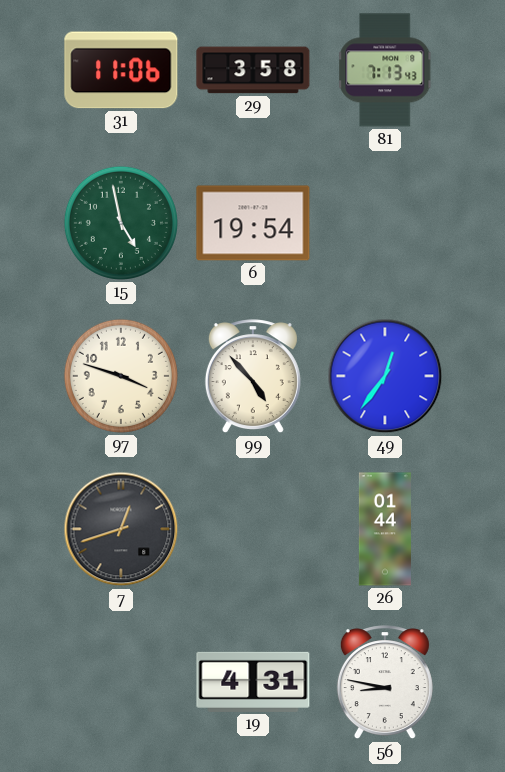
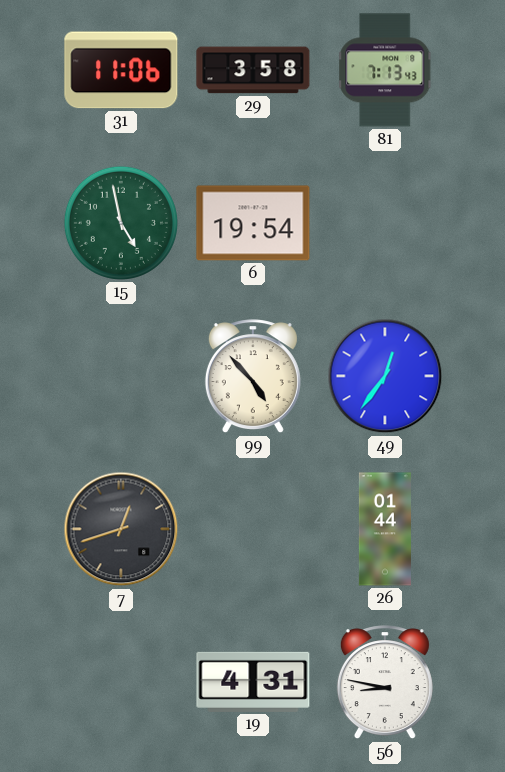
97: 3:48 -> none (121, 376)
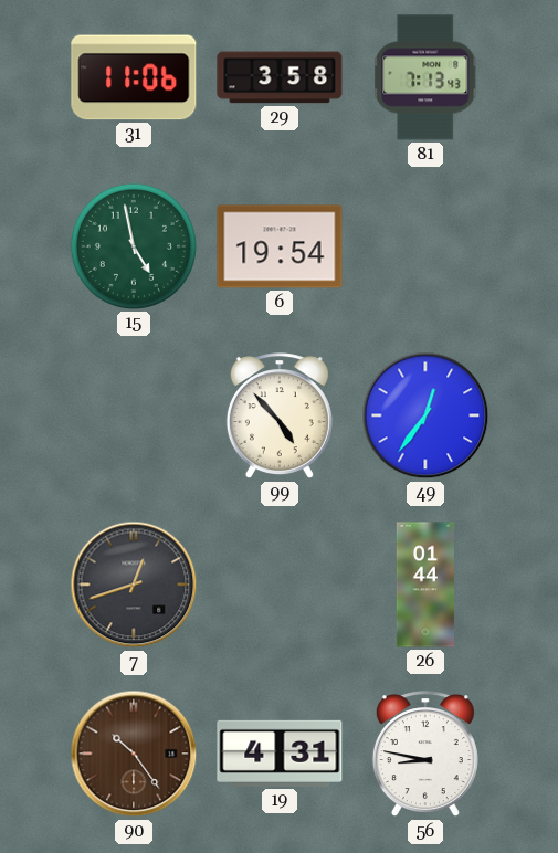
90: none -> 10:24 (134, 754)
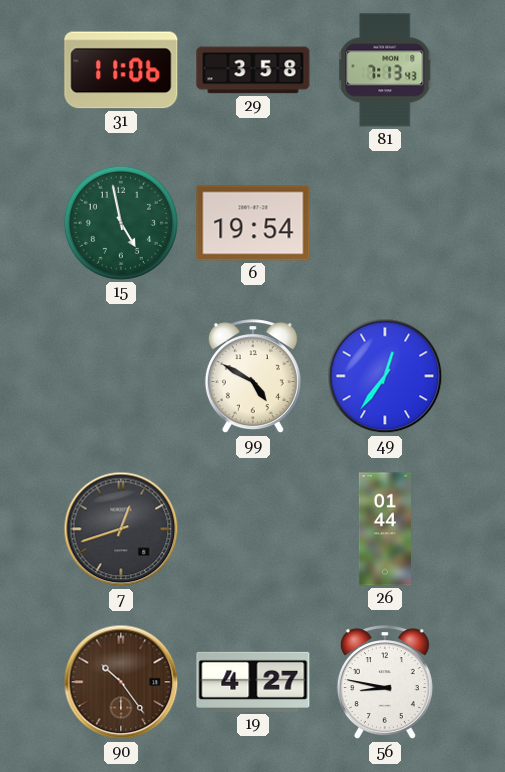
99: 4:53 -> 4:50 (253, 377)
19: 4:31 -> 4:27 (253, 682)
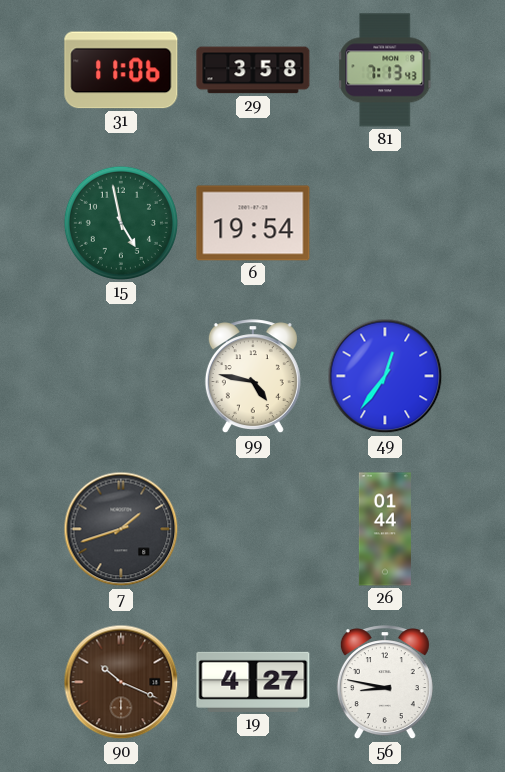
99: 4:50 -> 4:47 (253, 377)
7: 12:42 -> 1:42 (121, 529)
90: 10:24 -> 10:19 (121, 682)
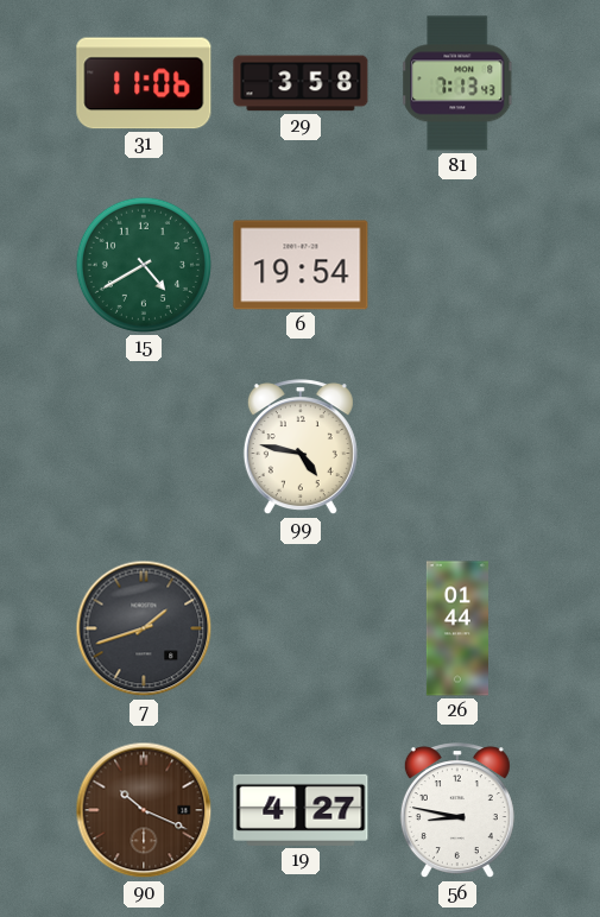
15: 4:58 -> 4:40 (144, 265)
49: 12:36 -> none (385, 376)
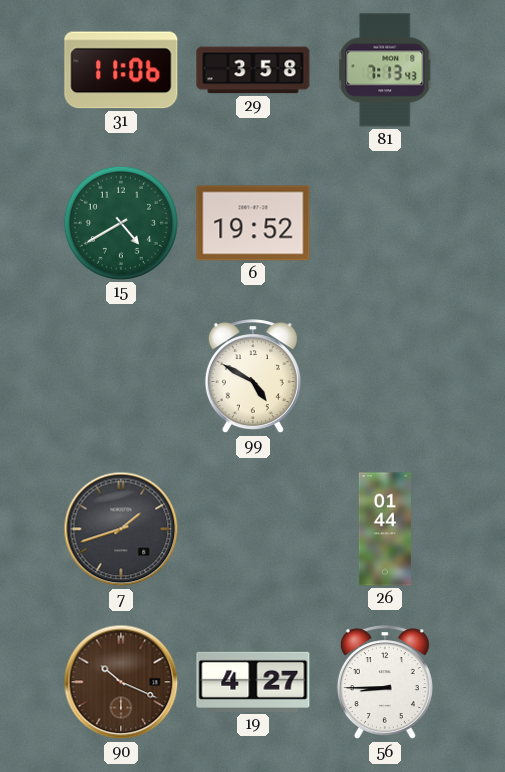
6: 19:54 -> 19:52 (253, 223)
99: 4:47 -> 4:50 (253, 377)
56: 8:47 -> 8:45 (385, 683)
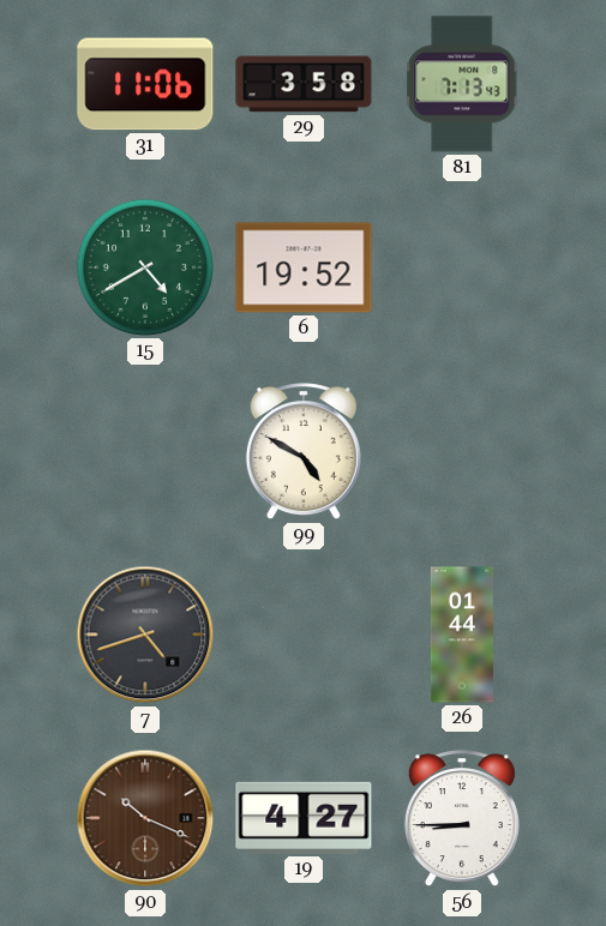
7: 1:42 -> 4:42 (145, 635)
